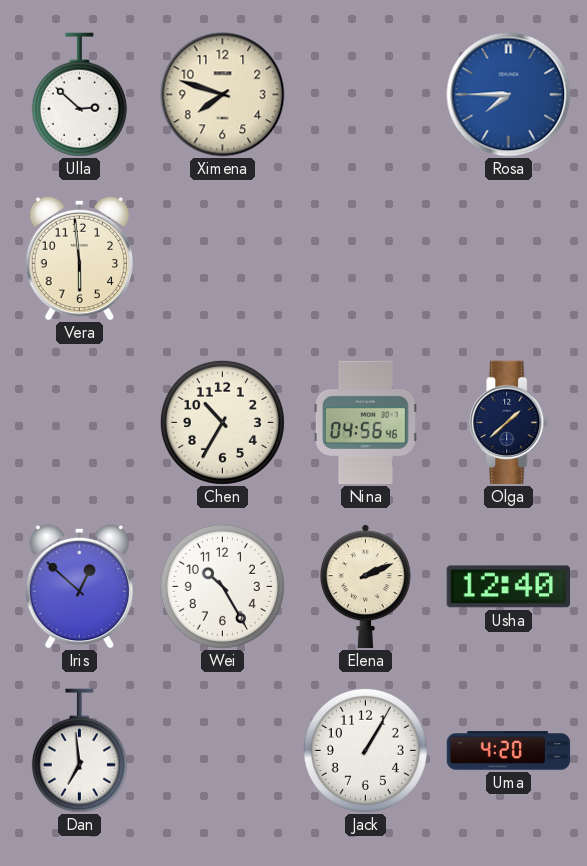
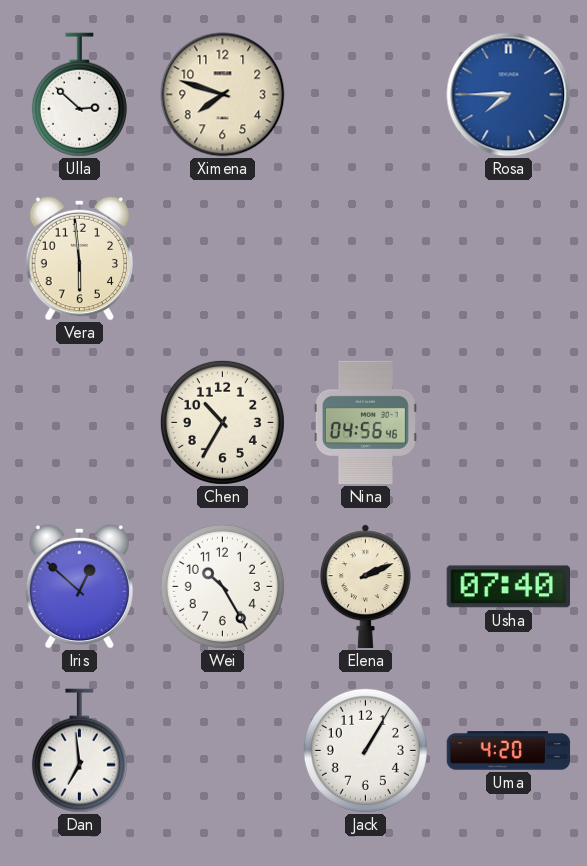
Olga: 1:38 -> none (509, 423)
Usha: 12:40 -> 07:40 (509, 587)
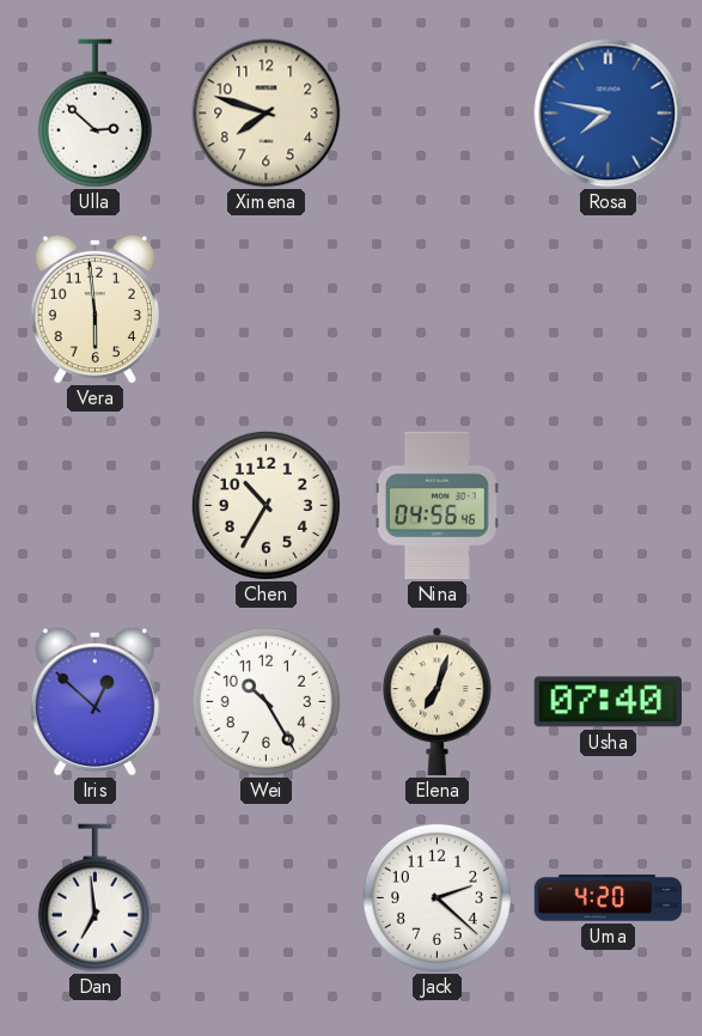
Rosa: 7:45 -> 7:47 (609, 114)
Elena: 2:11 -> 7:03 (437, 702)
Jack: 1:05 -> 2:22 (437, 897)
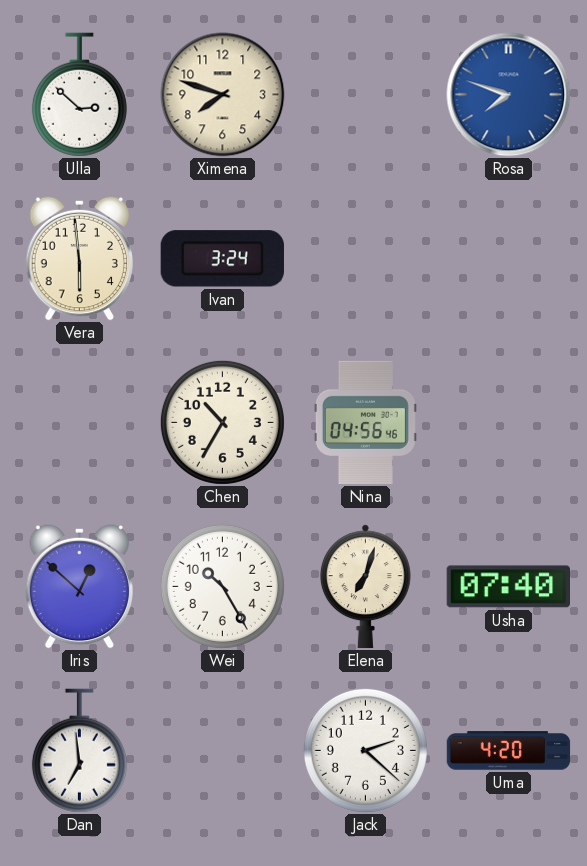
Rosa: 7:47 -> 7:48 (509, 95)
Ivan: none -> 3:24 (222, 259)
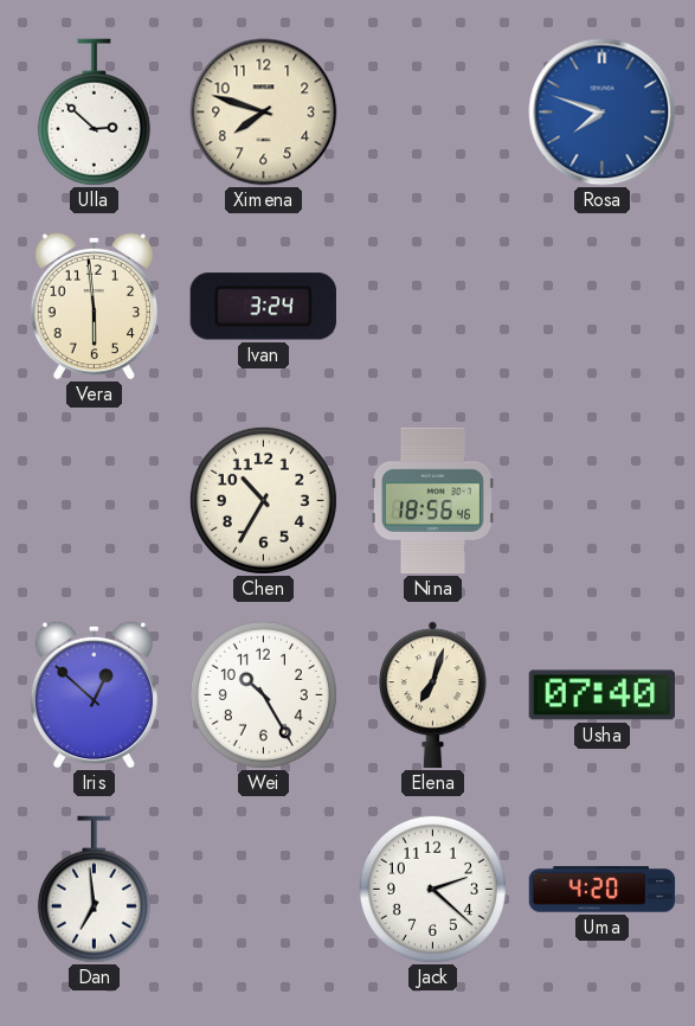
Nina: 04:56 -> 18:56 (432, 501)
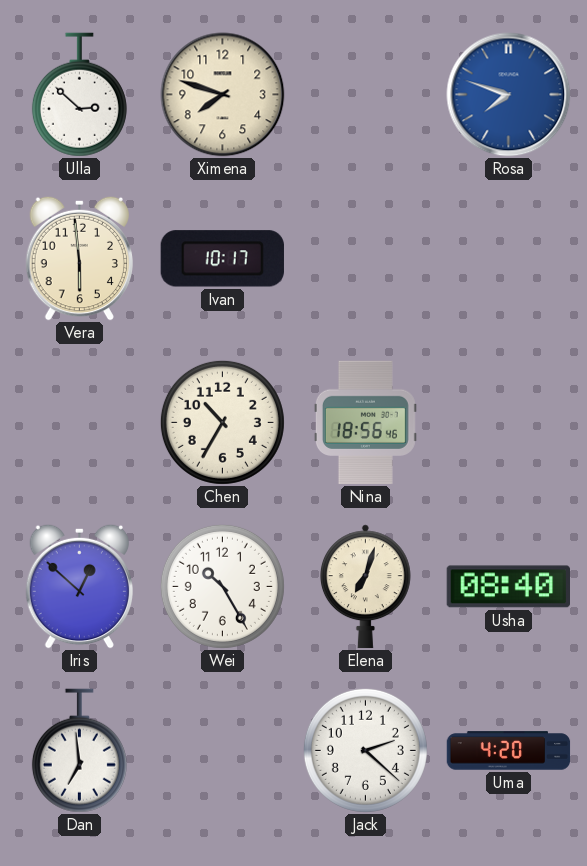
Ivan: 3:24 -> 10:17 (222, 259)
Usha: 07:40 -> 08:40 (509, 587)
